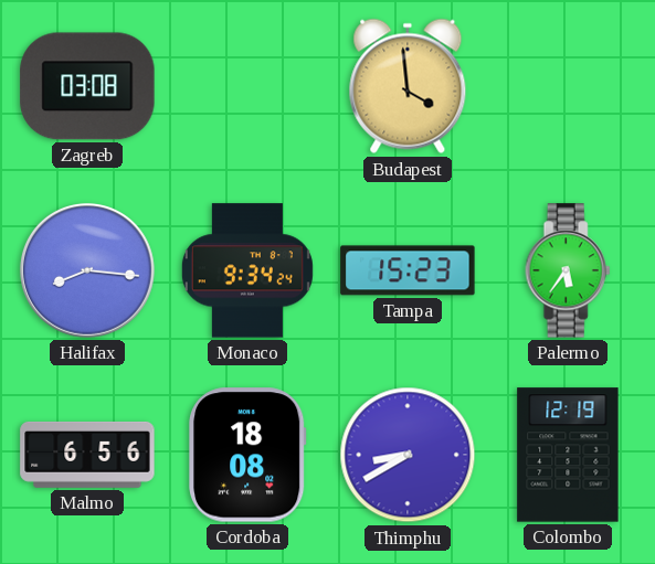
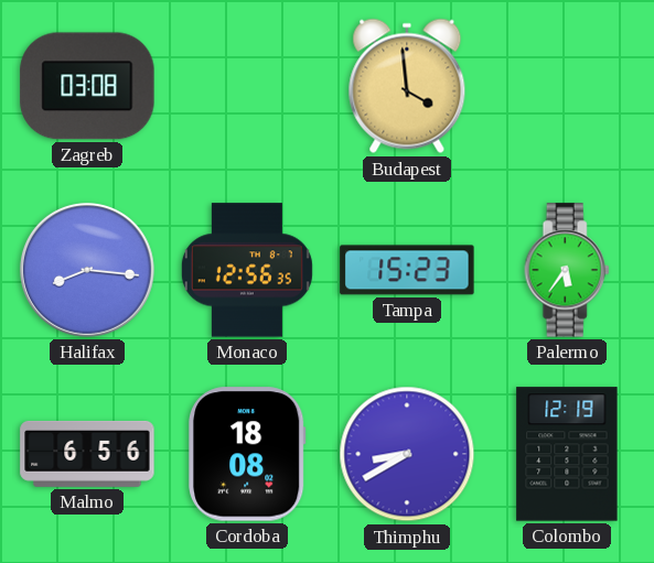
Monaco: 9:34 -> 12:56 (247, 270)
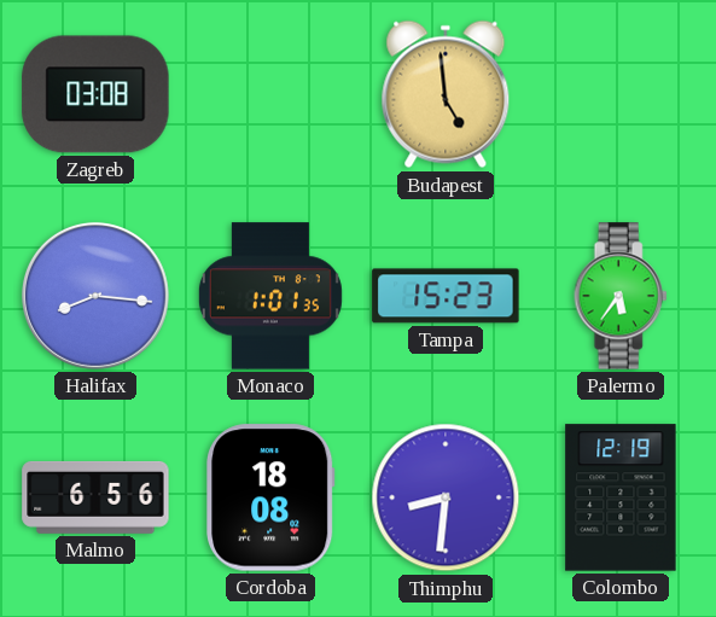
Budapest: 3:59 -> 4:59 (446, 94)
Monaco: 12:56 -> 1:01 (270, 296)
Thimphu: 8:40 -> 8:31 (446, 497)
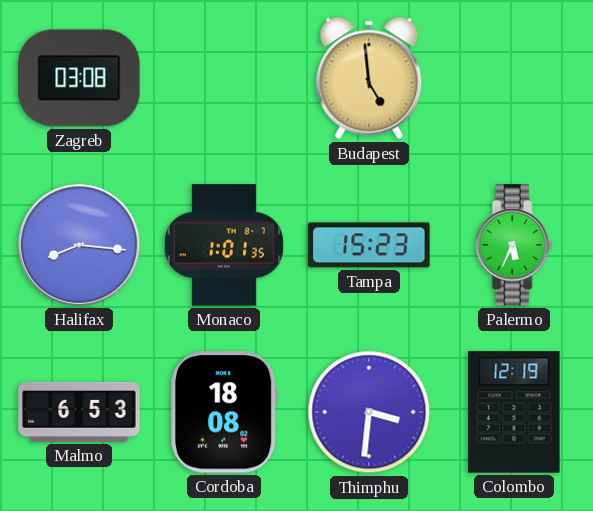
Palermo: 5:36 -> 5:34 (514, 245)
Malmo: 6:56 -> 6:53 (79, 412)
Thimphu: 8:31 -> 3:31 (369, 412)
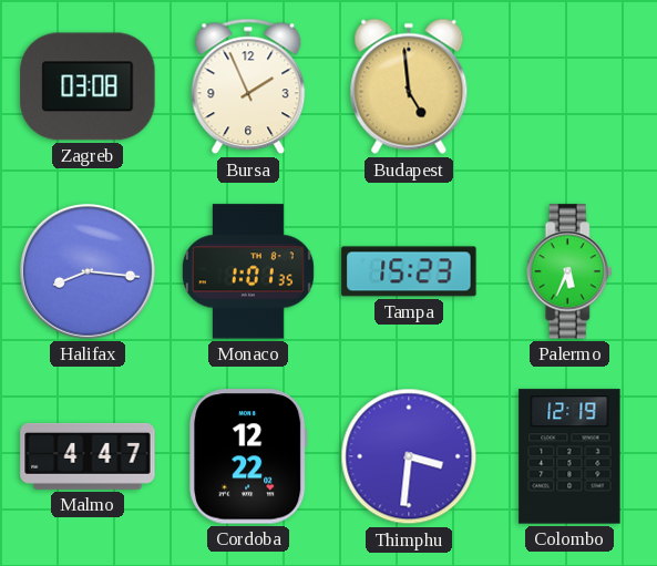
Bursa: none -> 1:56 (248, 86)
Malmo: 6:53 -> 4:47 (88, 456)
Cordoba: 18:08 -> 12:22 (249, 456)
